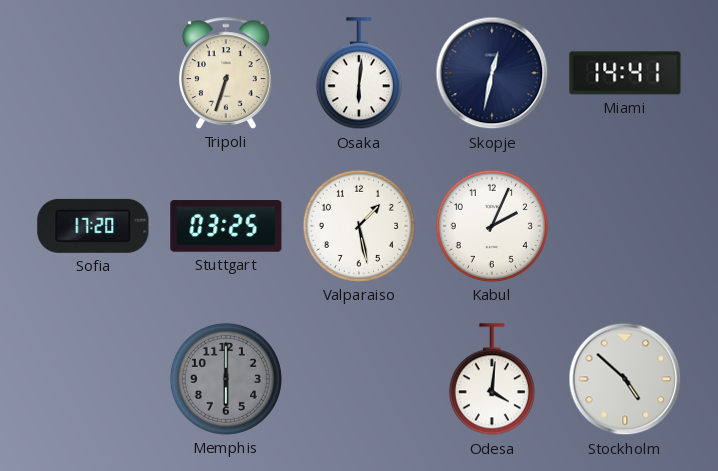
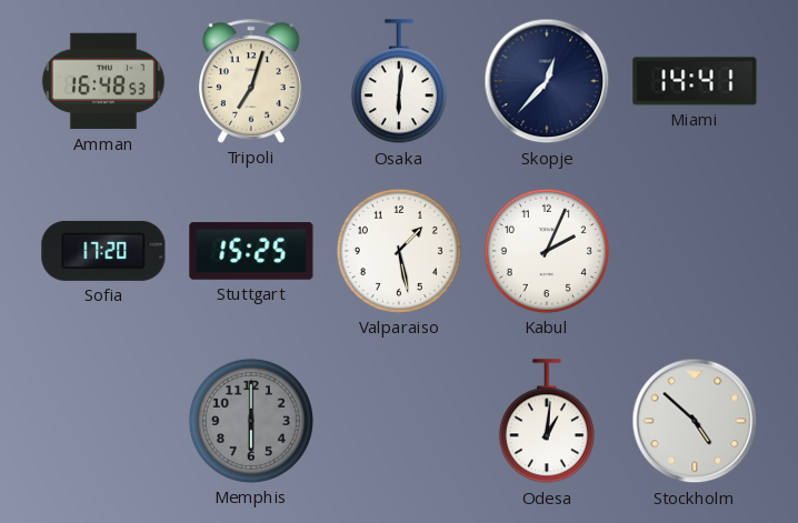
Amman: none -> 16:48 (103, 81)
Tripoli: 6:33 -> 7:03 (252, 81)
Skopje: 12:32 -> 12:37 (547, 81)
Stuttgart: 03:25 -> 15:25 (251, 251)
Odesa: 4:01 -> 1:01 (547, 422)
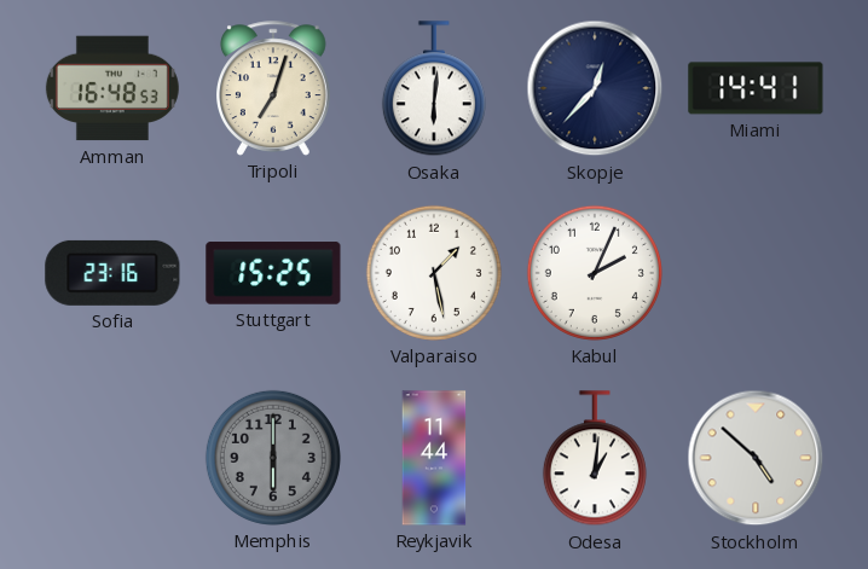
Sofia: 17:20 -> 23:16 (112, 273)
Reykjavik: none -> 11:44 (434, 458)
